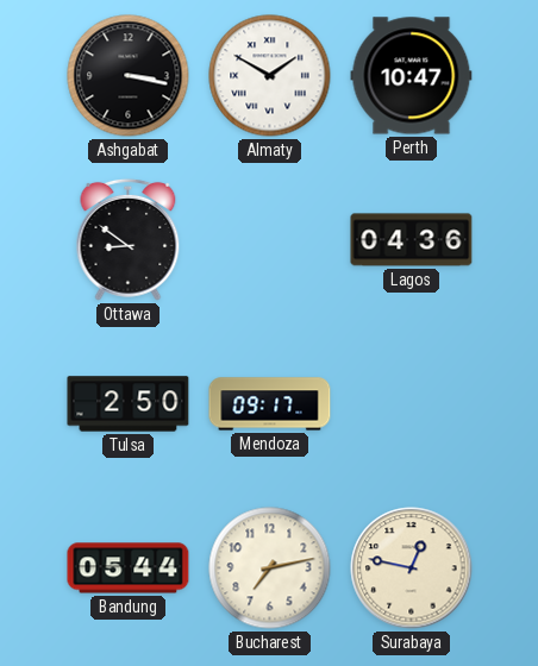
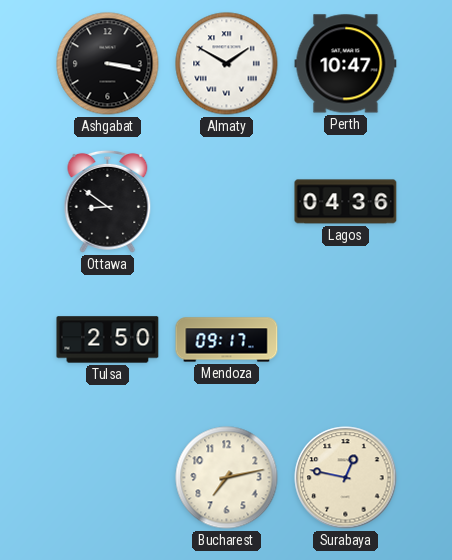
Bandung: 05:44 -> none (129, 568)
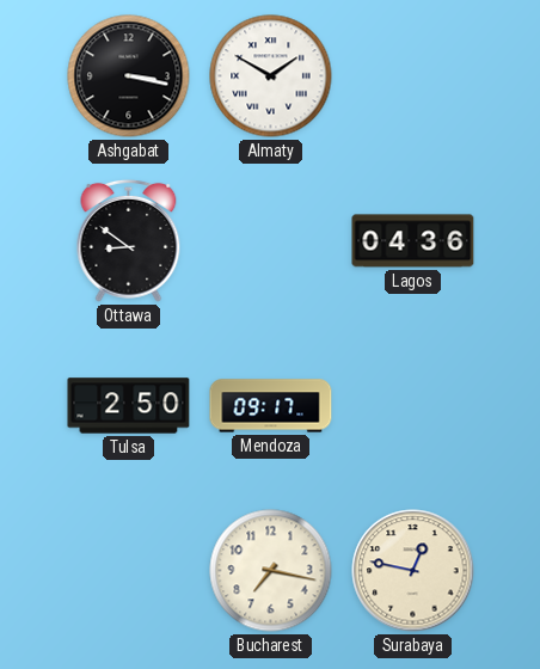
Perth: 10:47 -> none (346, 64)
Bucharest: 7:13 -> 7:17 (271, 571)
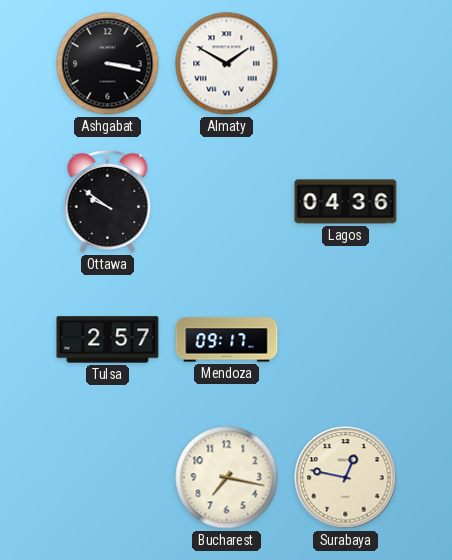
Ottawa: 8:51 -> 9:51 (108, 201)
Tulsa: 2:50 -> 2:57 (108, 340)
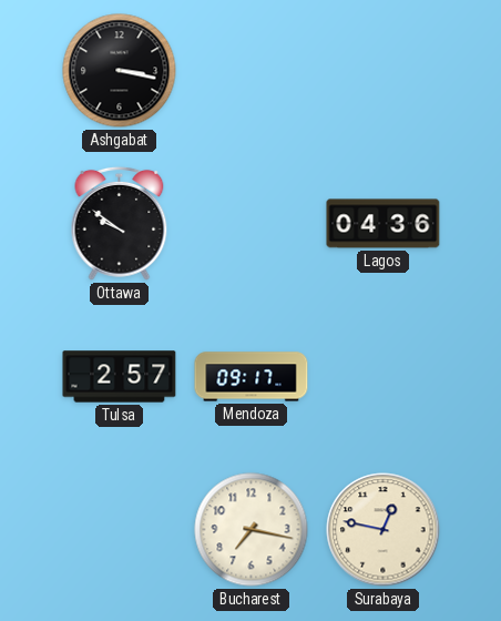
Almaty: 1:50 -> none (227, 64)
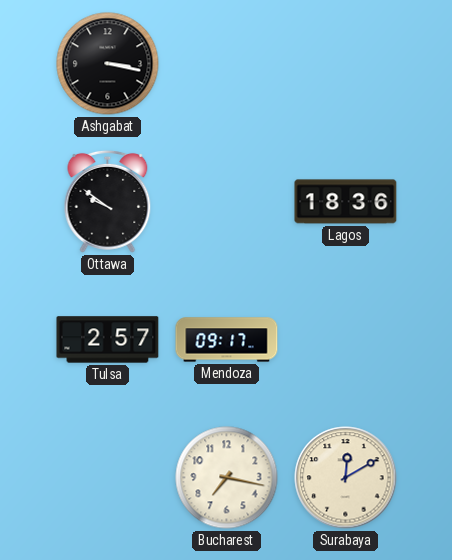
Lagos: 04:36 -> 18:36 (346, 202)
Surabaya: 12:47 -> 12:10 (346, 478)
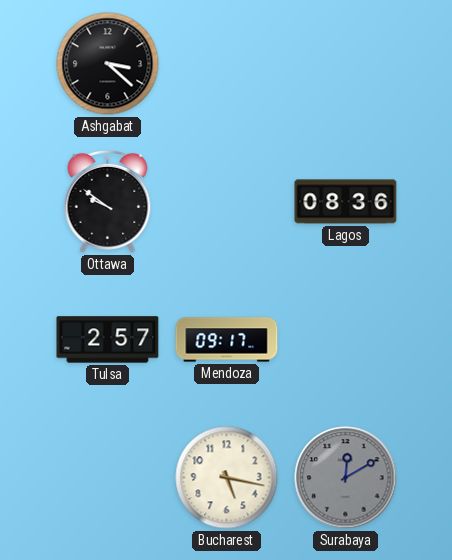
Ashgabat: 3:17 -> 3:22 (108, 64)
Lagos: 18:36 -> 08:36 (346, 202)
Bucharest: 7:17 -> 5:17 (227, 478)
Surabaya dial: cream -> grey (346, 478)
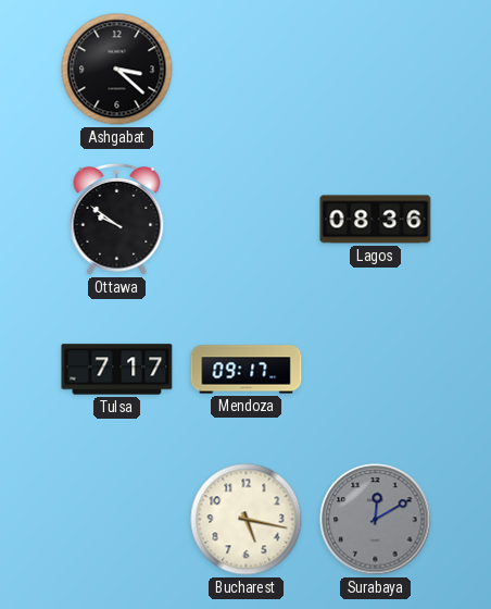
Tulsa: 2:57 -> 7:17 (117, 370)
